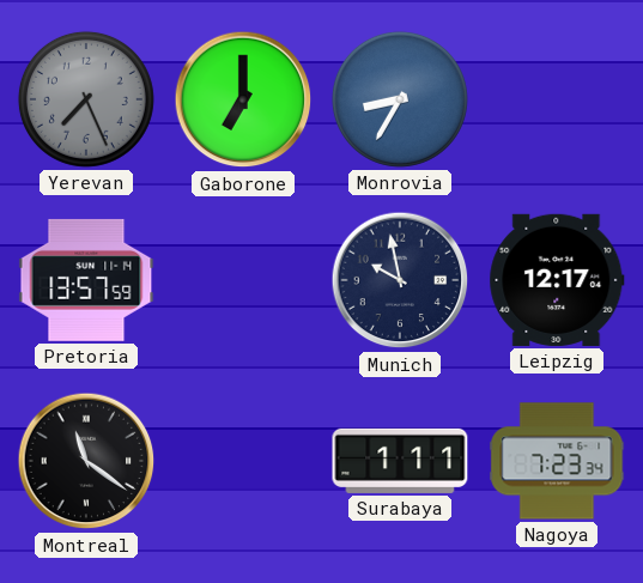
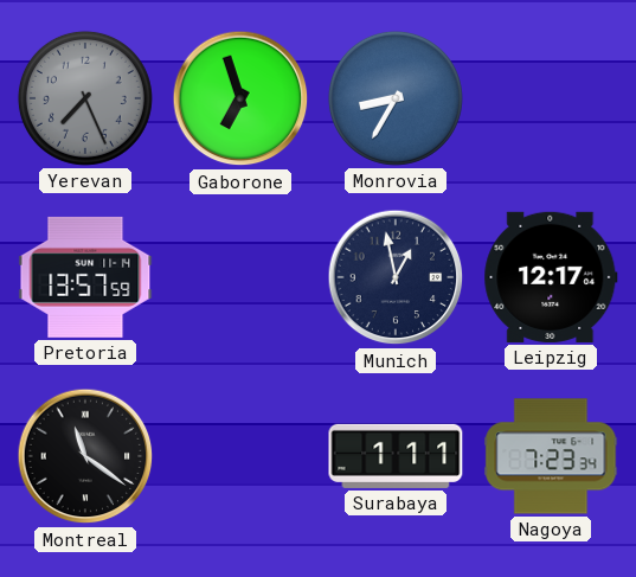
Gaborone: 7:00 -> 6:57 (240, 98)
Munich: 9:58 -> 12:58 (396, 277)
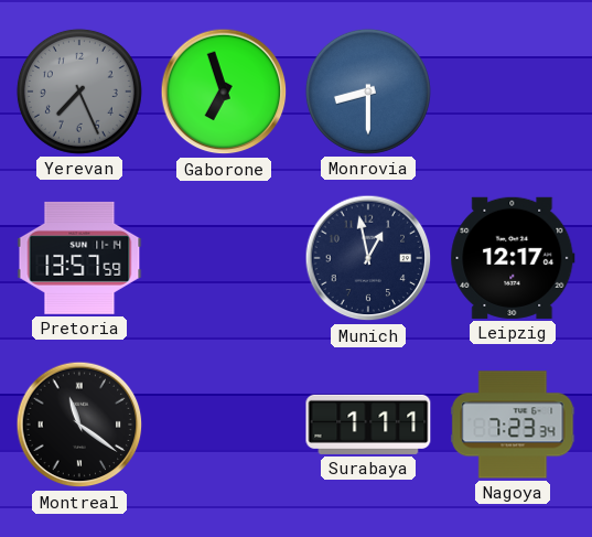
Monrovia: 8:35 -> 8:30 (368, 92)
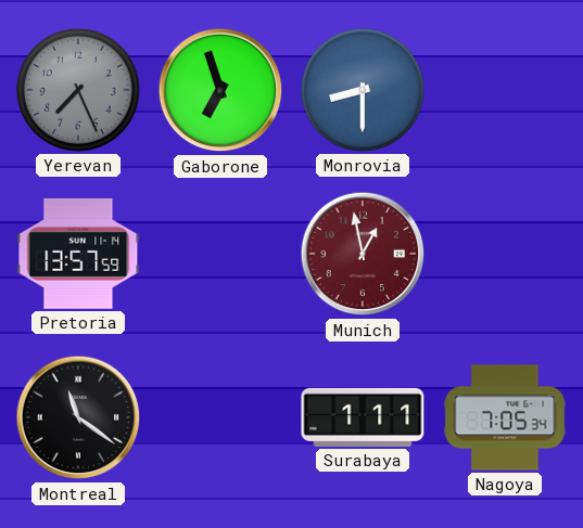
Munich dial: navy -> burgundy (363, 254)
Leipzig: 12:17 -> none (513, 258)
Nagoya: 7:23 -> 7:05 (505, 417)
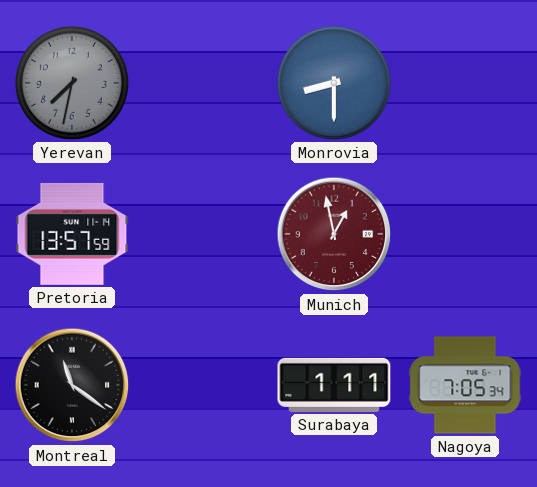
Yerevan: 7:26 -> 7:32 (72, 83)
Gaborone: 6:57 -> none (220, 90)
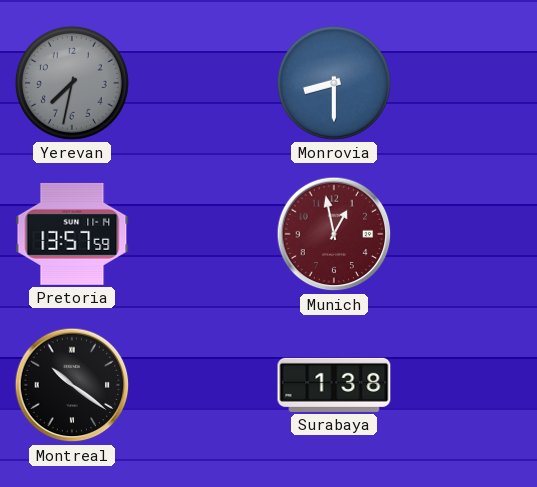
Montreal: 11:21 -> 10:21 (72, 385)
Surabaya: 1:11 -> 1:38 (334, 385)
Nagoya: 7:05 -> none (465, 385)
